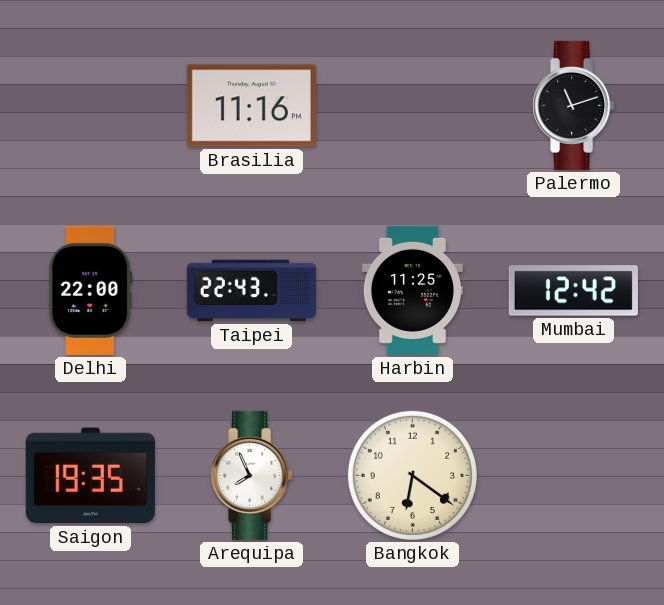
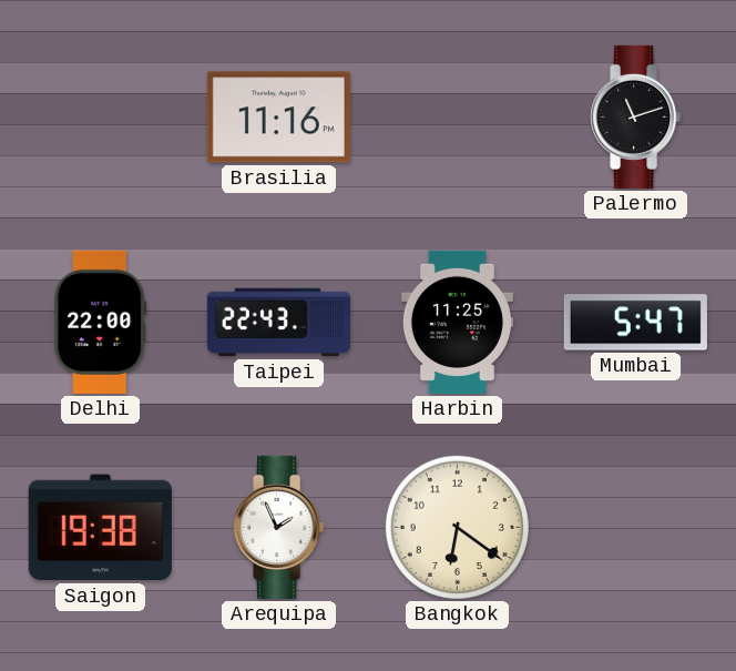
Mumbai: 12:42 -> 5:47 (635, 323)
Saigon: 19:35 -> 19:38 (100, 528)
Arequipa: 7:56 -> 1:56 (279, 527)
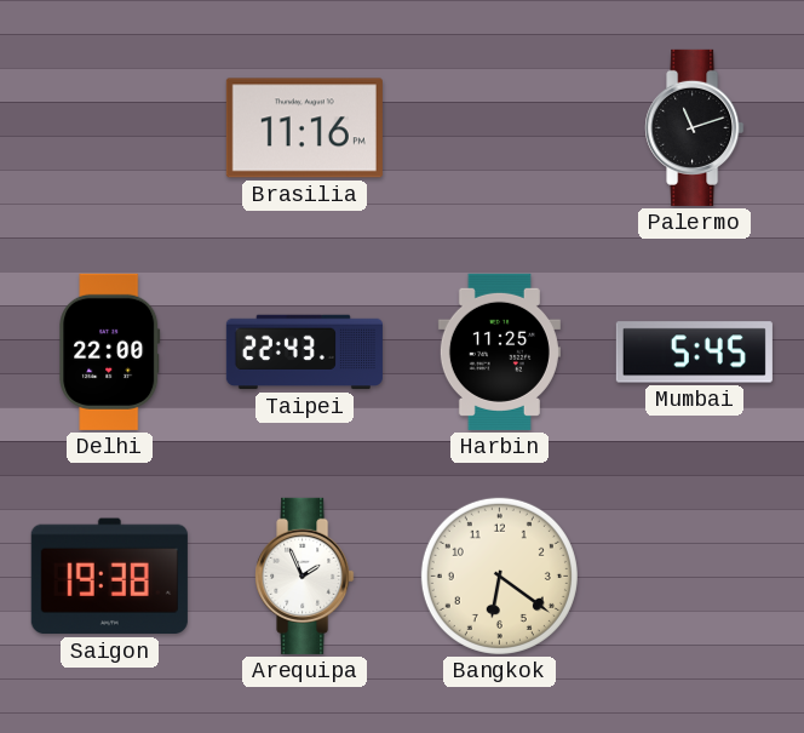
Mumbai: 5:47 -> 5:45 (694, 353)
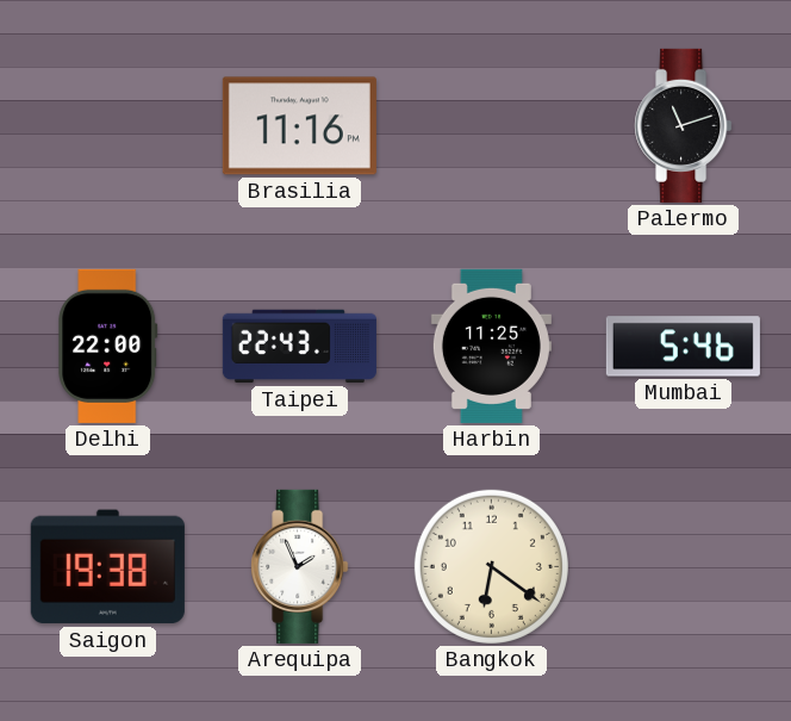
Mumbai: 5:45 -> 5:46 (683, 347)
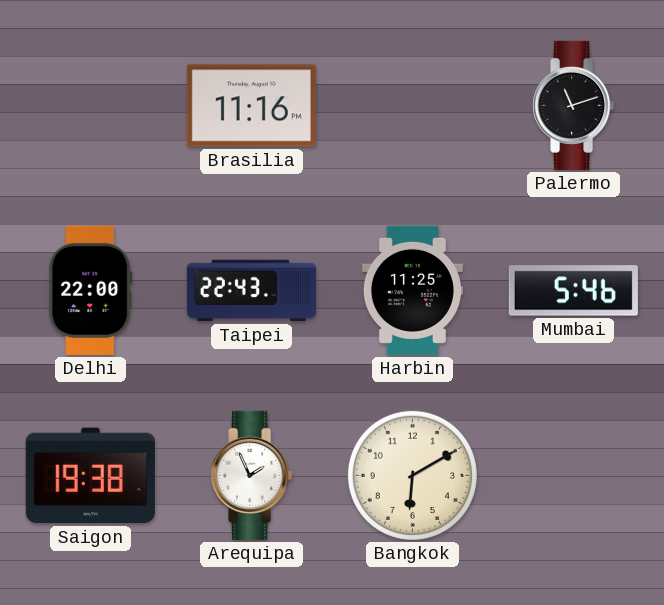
Bangkok: 6:21 -> 6:10 (412, 475)
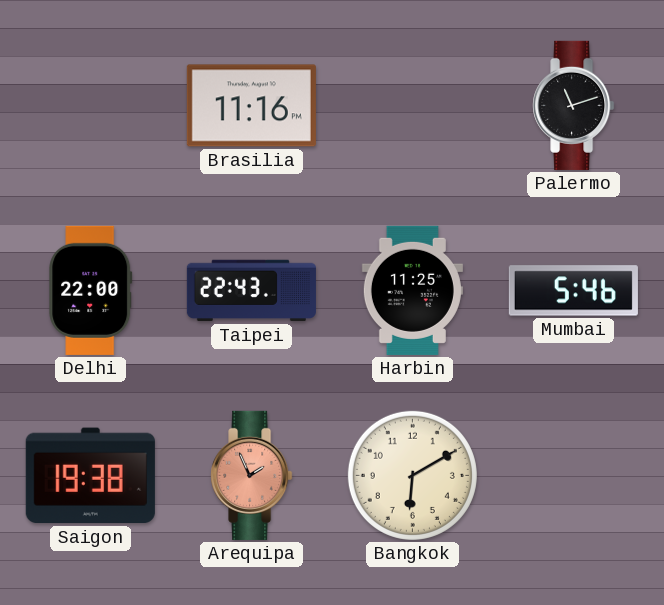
Arequipa dial: white -> salmon (252, 475)
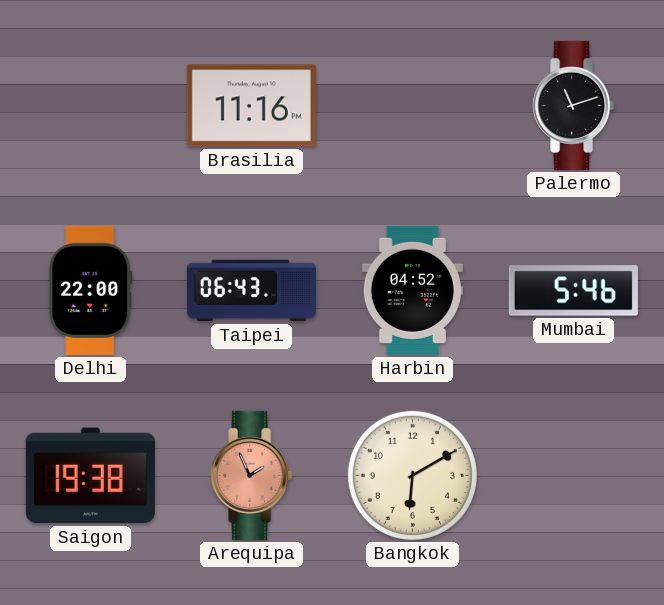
Taipei: 22:43 -> 06:43 (251, 291)
Harbin: 11:25 -> 04:52 (412, 290)
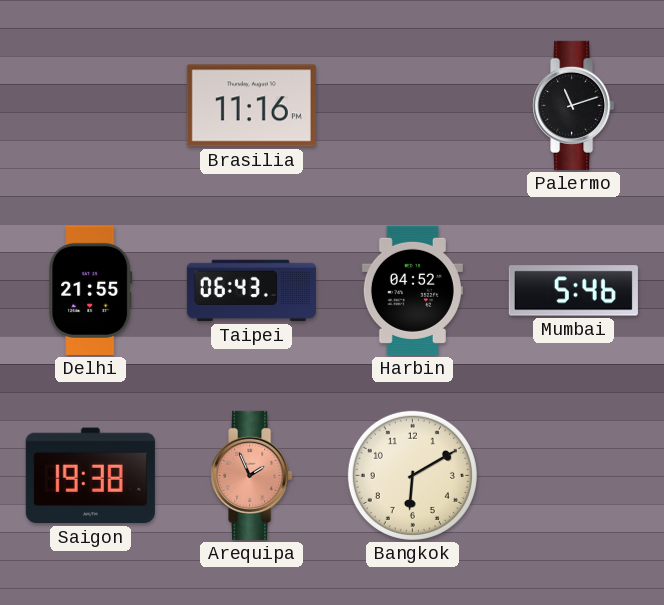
Delhi: 22:00 -> 21:55 (91, 290)
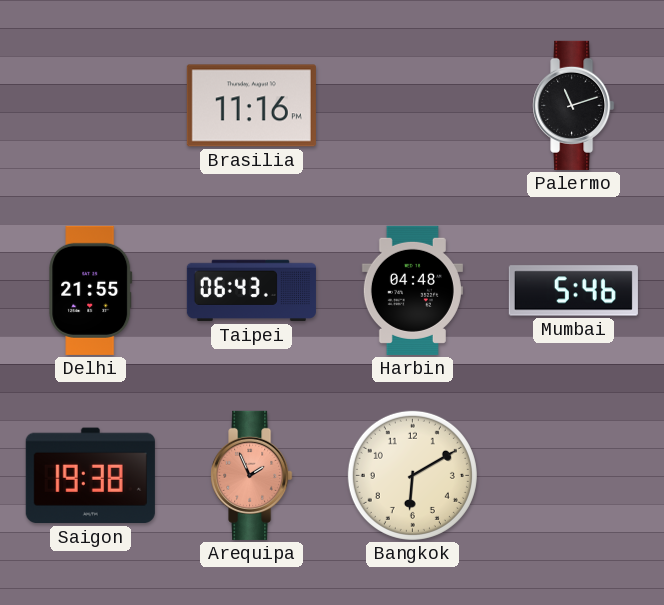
Harbin: 04:52 -> 04:48 (412, 290)
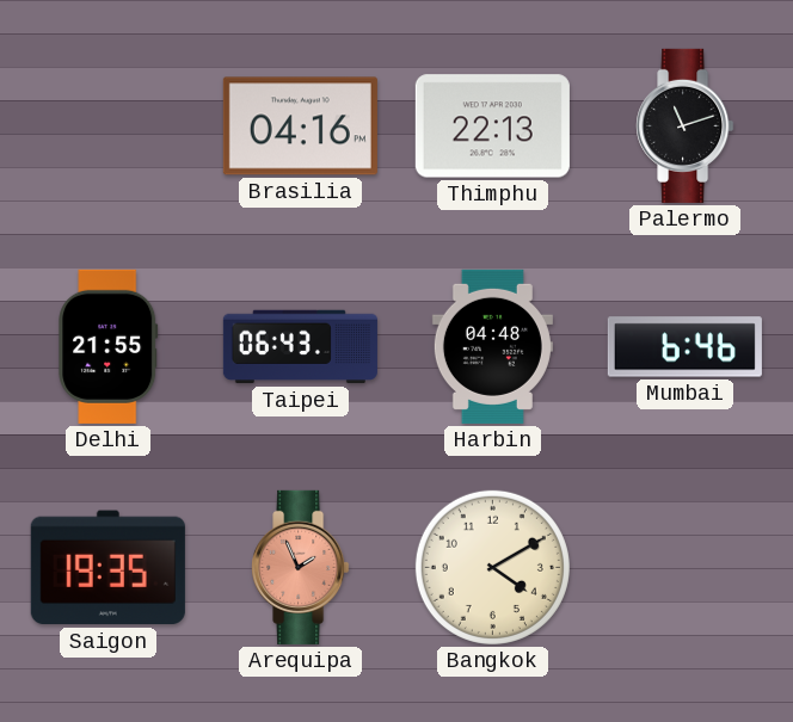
Brasilia: 11:16 -> 04:16 (300, 126)
Thimphu: none -> 22:13 (492, 126)
Mumbai: 5:46 -> 6:46 (684, 347)
Saigon: 19:38 -> 19:35 (107, 568)
Bangkok: 6:10 -> 4:10 (492, 567)
